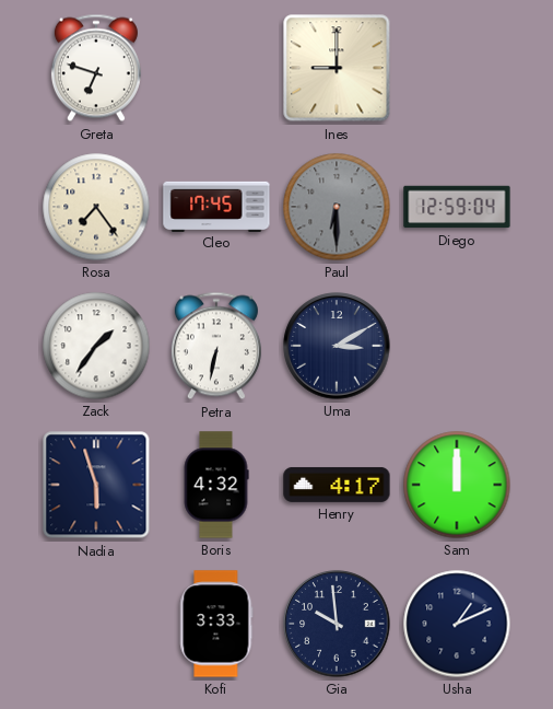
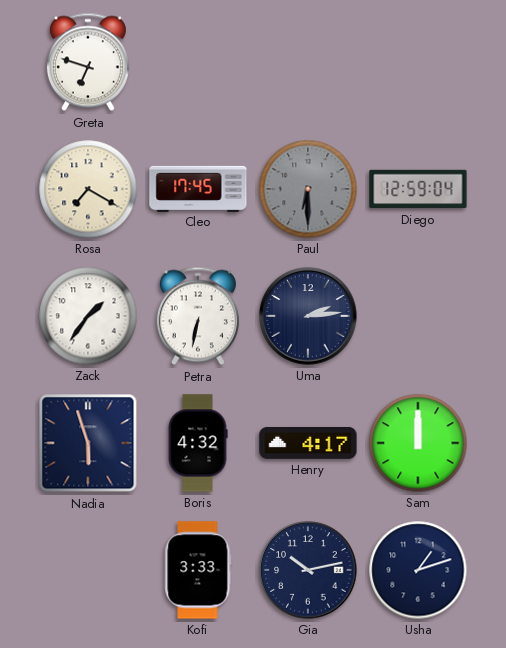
Ines: 9:00 -> none (337, 68)
Rosa: 7:24 -> 7:20 (88, 189)
Uma: 3:10 -> 2:14 (308, 316)
Gia: 9:59 -> 10:13 (308, 570)
Usha: 1:11 -> 1:12 (418, 570)
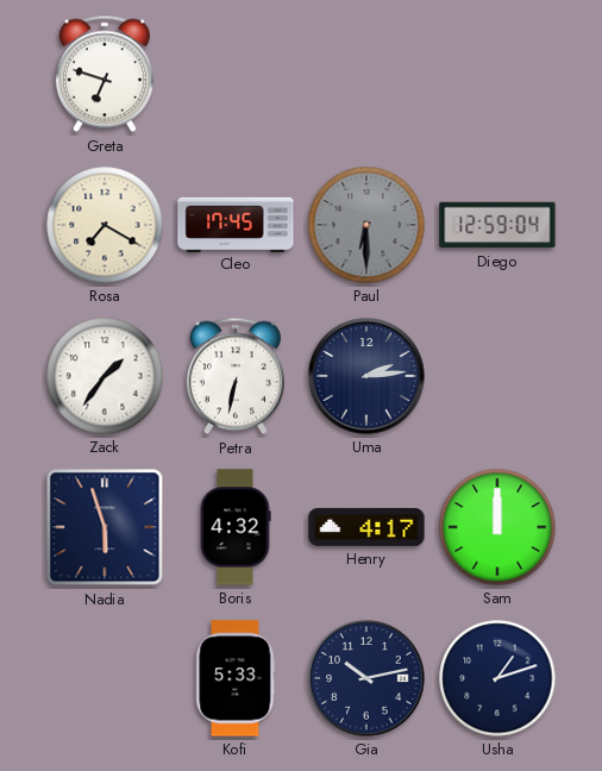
Kofi: 3:33 -> 5:33 (236, 678)
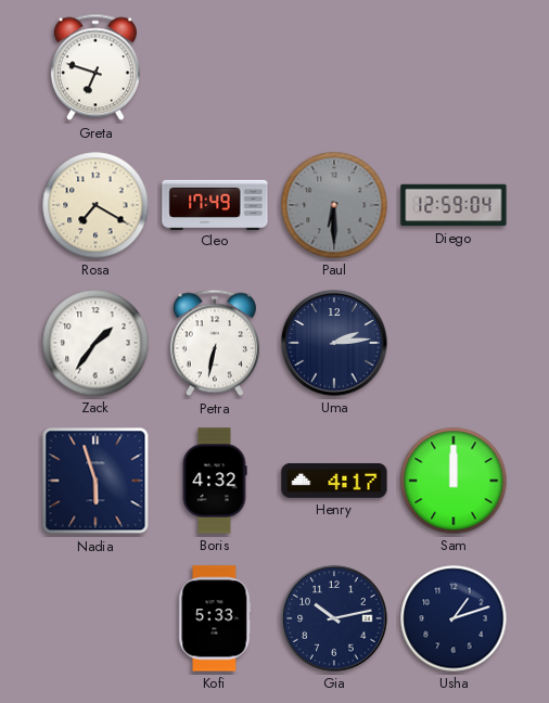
Cleo: 17:45 -> 17:49 (215, 204)
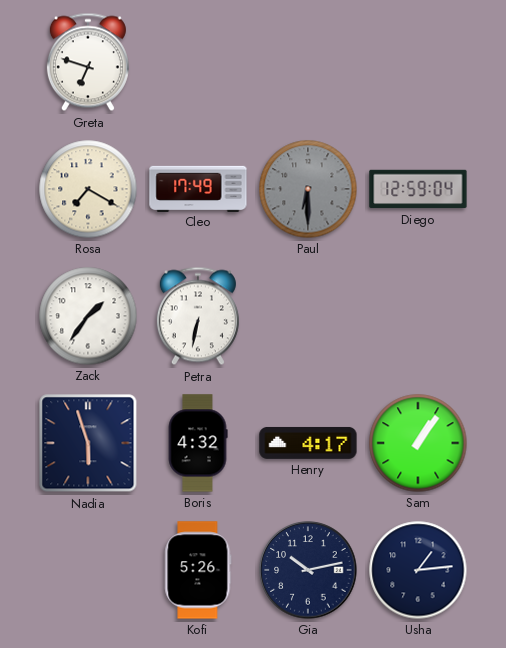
Uma: 2:14 -> none (334, 343)
Sam: 12:00 -> 1:06 (418, 443)
Kofi: 5:33 -> 5:26 (198, 570)
Usha: 1:12 -> 1:14 (418, 570)
